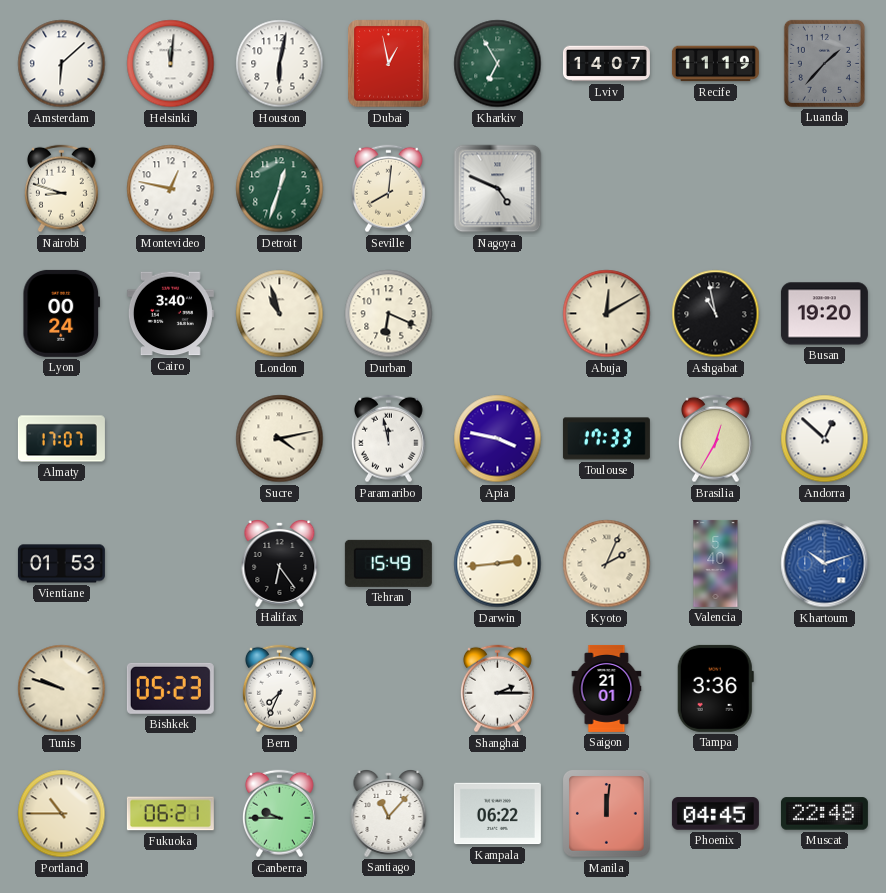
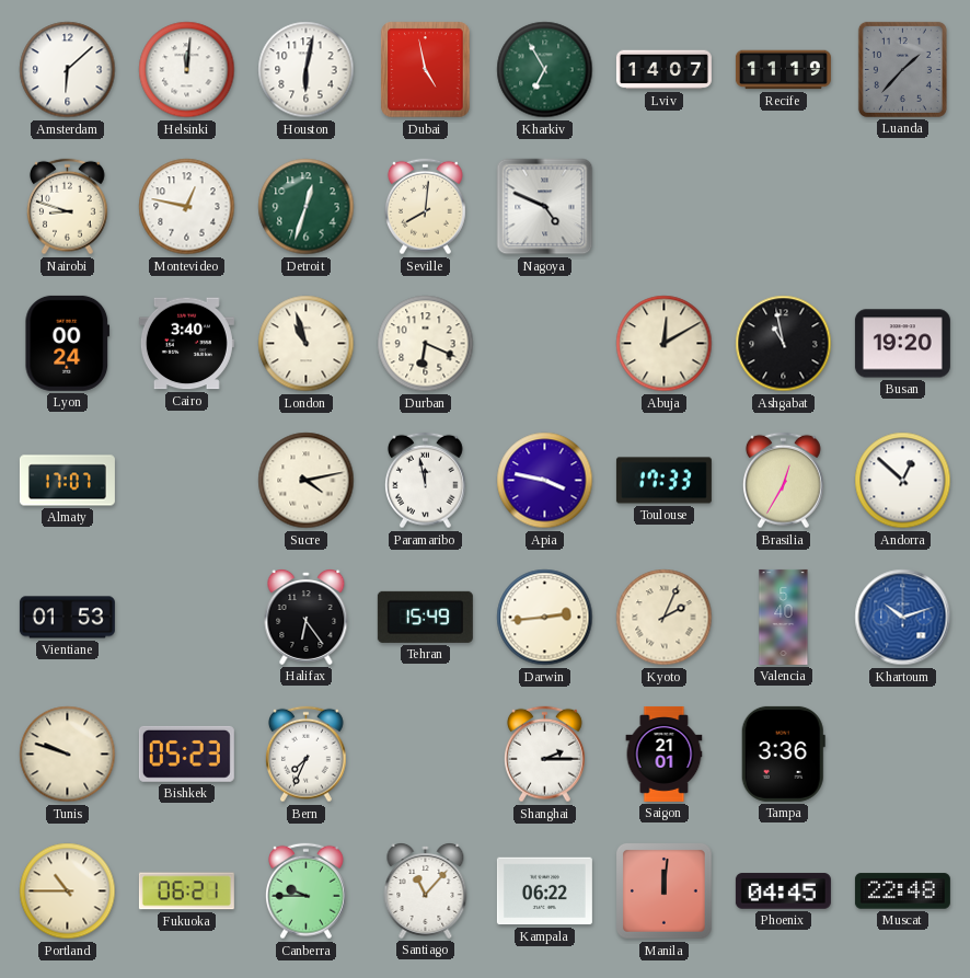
Dubai: 12:58 -> 4:58 (426, 70)
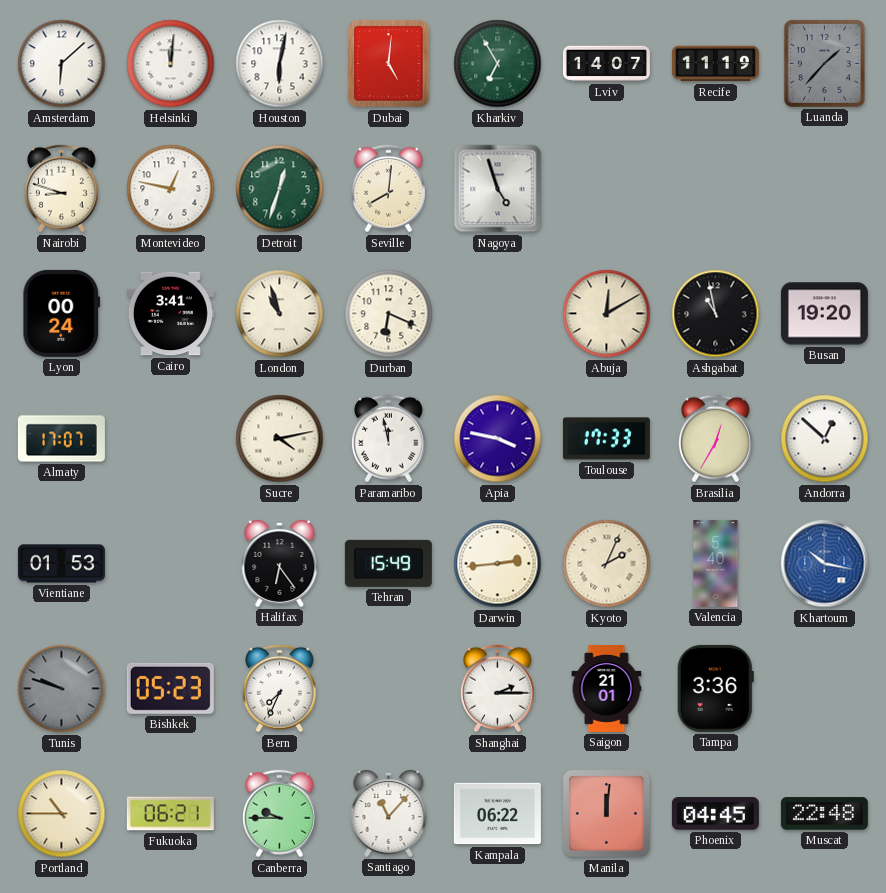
Dubai: 4:58 -> 5:01 (389, 64)
Nagoya: 4:49 -> 4:57 (498, 189)
Cairo: 3:40 -> 3:41 (170, 314)
Khartoum: 10:12 -> 10:17 (825, 564)
Tunis dial: cream -> grey (62, 689)
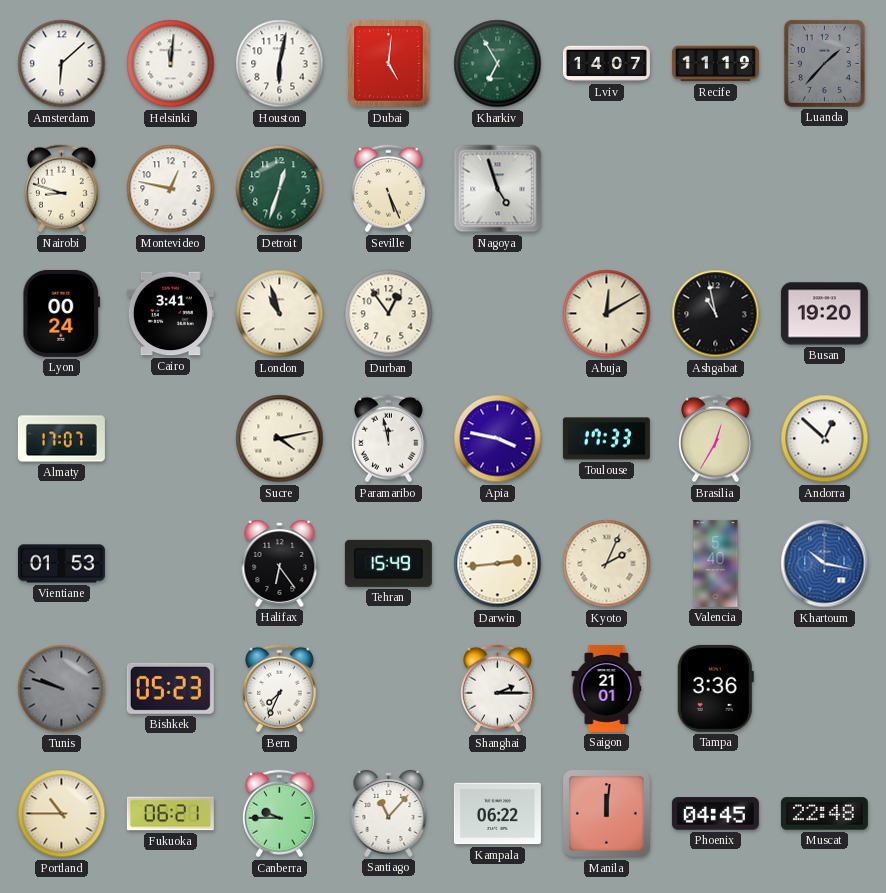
Seville: 8:01 -> 5:26 (388, 189)
Durban: 6:19 -> 12:54 (389, 314)
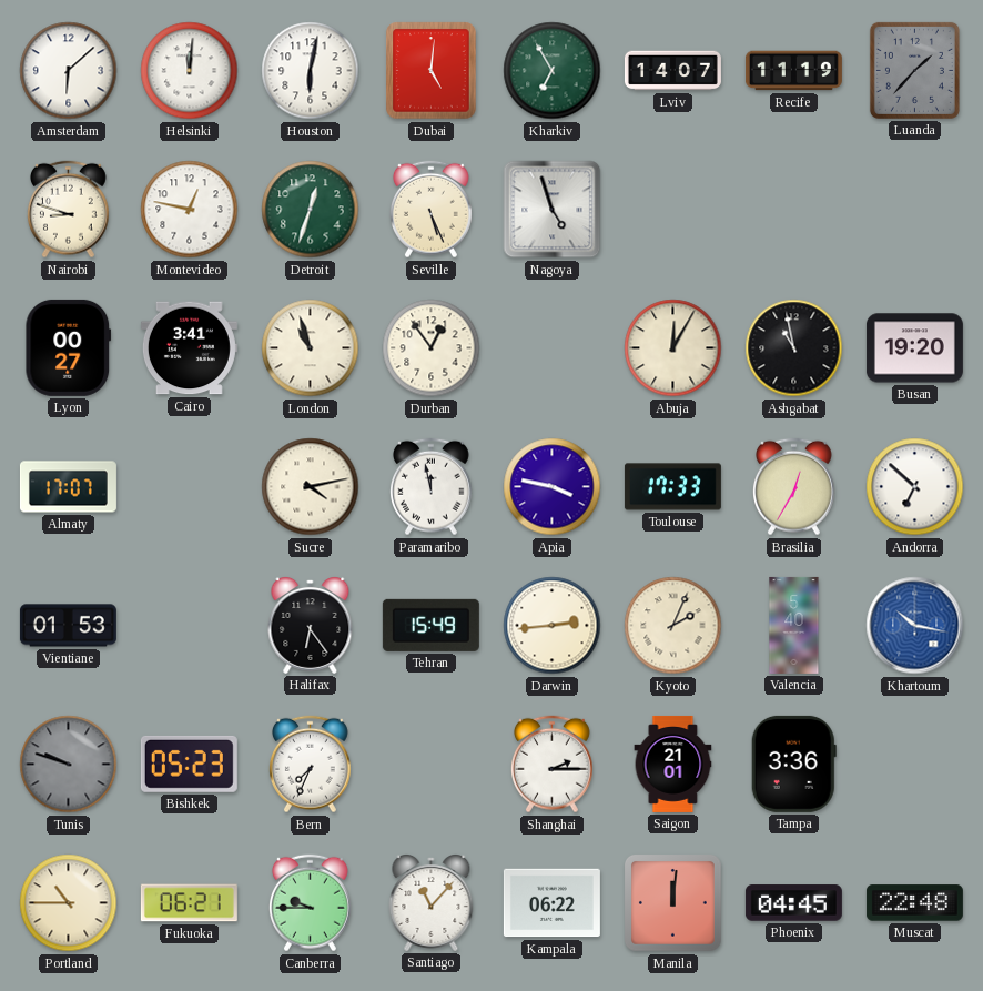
Lyon: 00:24 -> 00:27 (69, 347)
Abuja: 12:10 -> 12:05 (673, 348)
Andorra: 12:52 -> 6:52 (915, 487)
